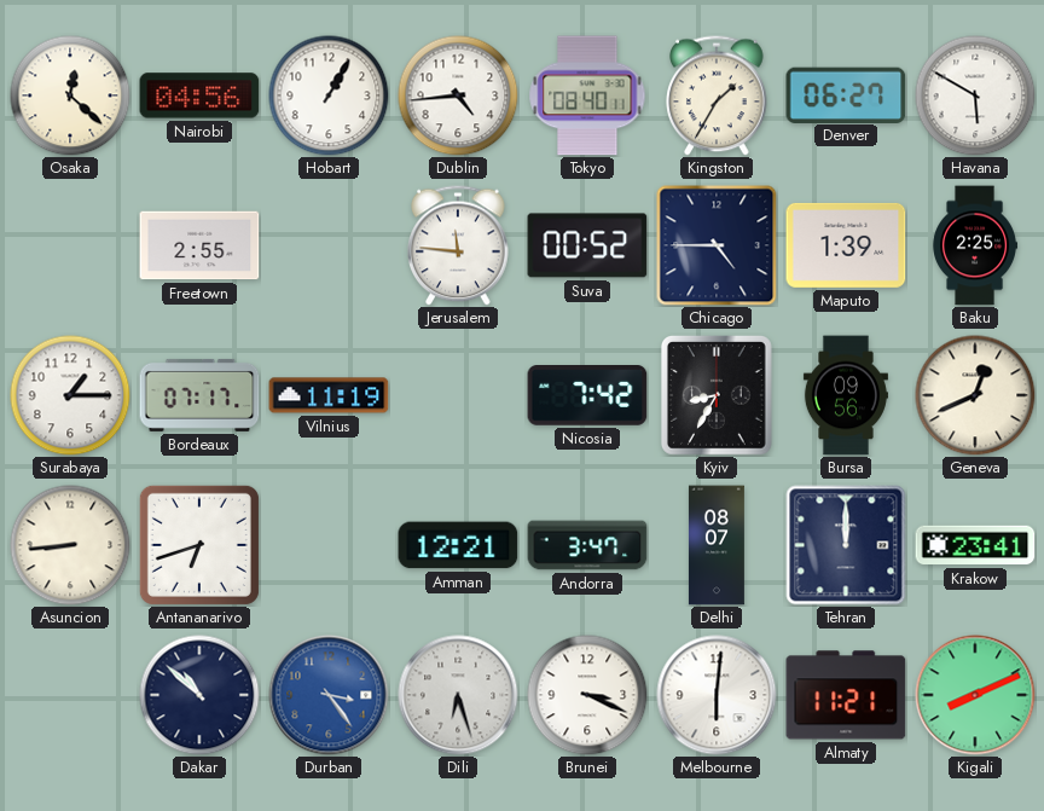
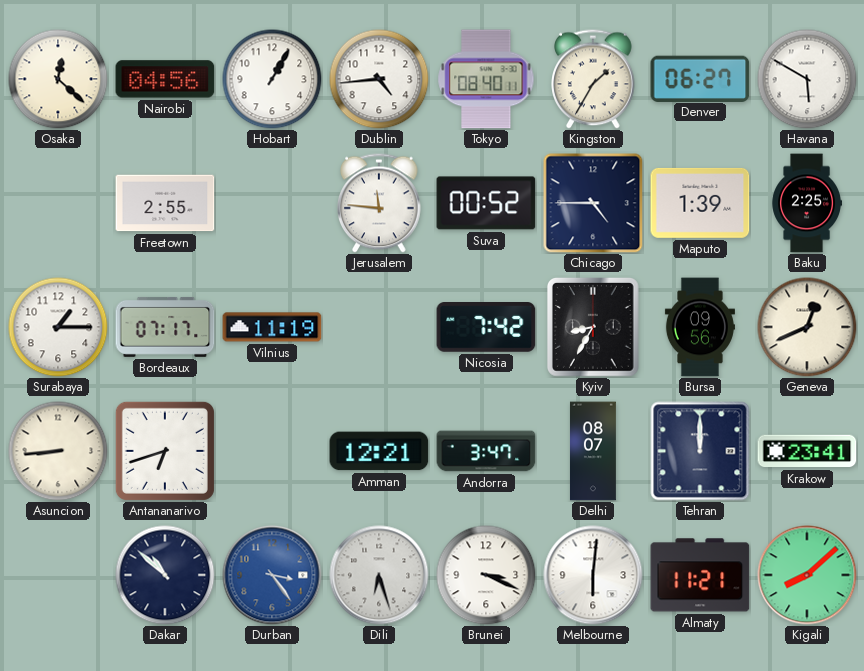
Kigali: 8:11 -> 8:08 (807, 575)
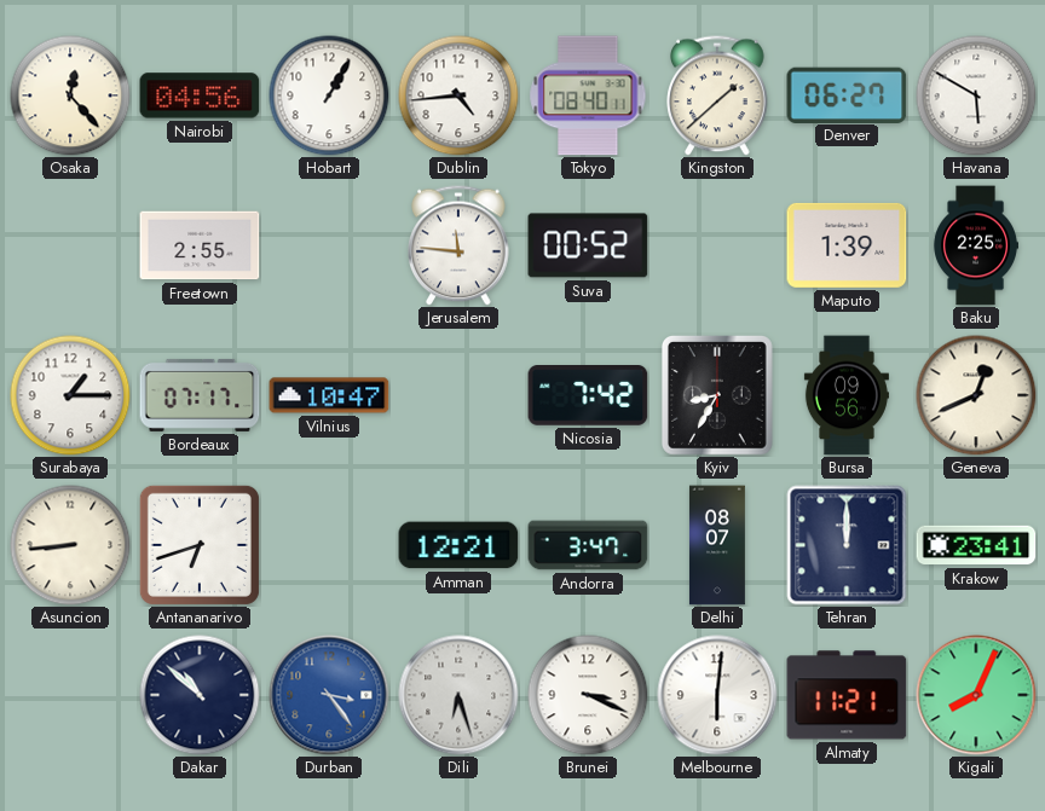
Osaka: 12:22 -> 12:23 (70, 95)
Kingston: 1:35 -> 1:38 (717, 95)
Chicago: 4:45 -> none (593, 203)
Vilnius: 11:19 -> 10:47 (329, 395)
Kigali: 8:08 -> 8:04 (976, 695)
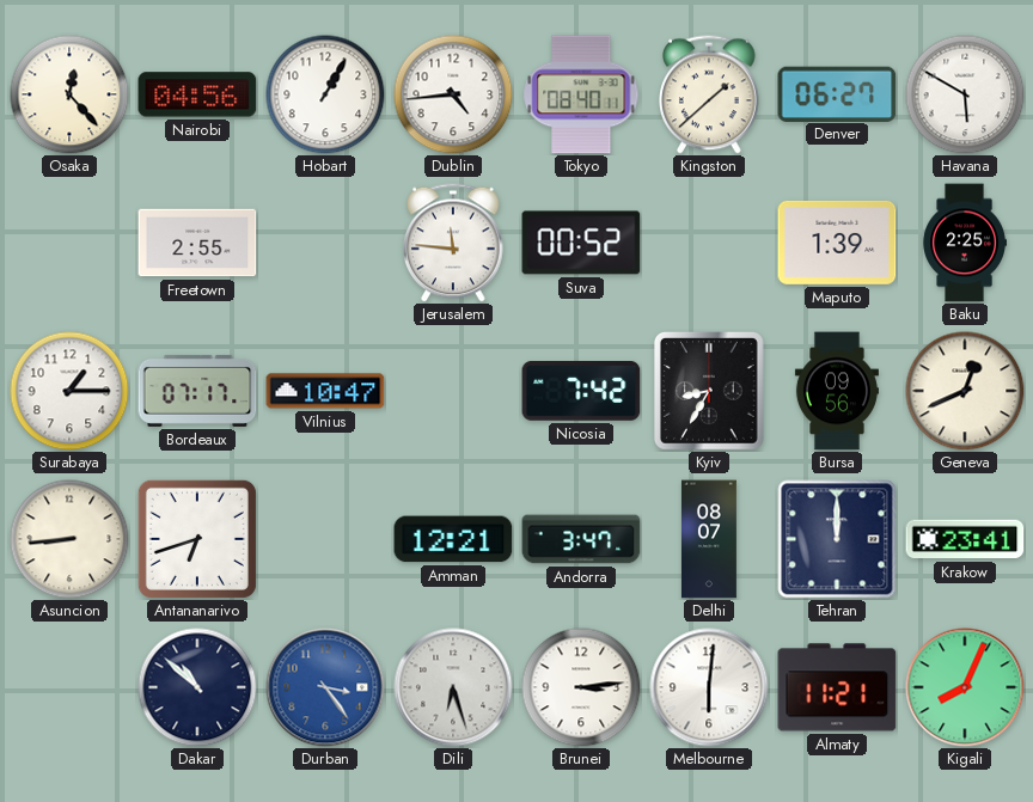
Brunei: 3:19 -> 3:14 (581, 687)
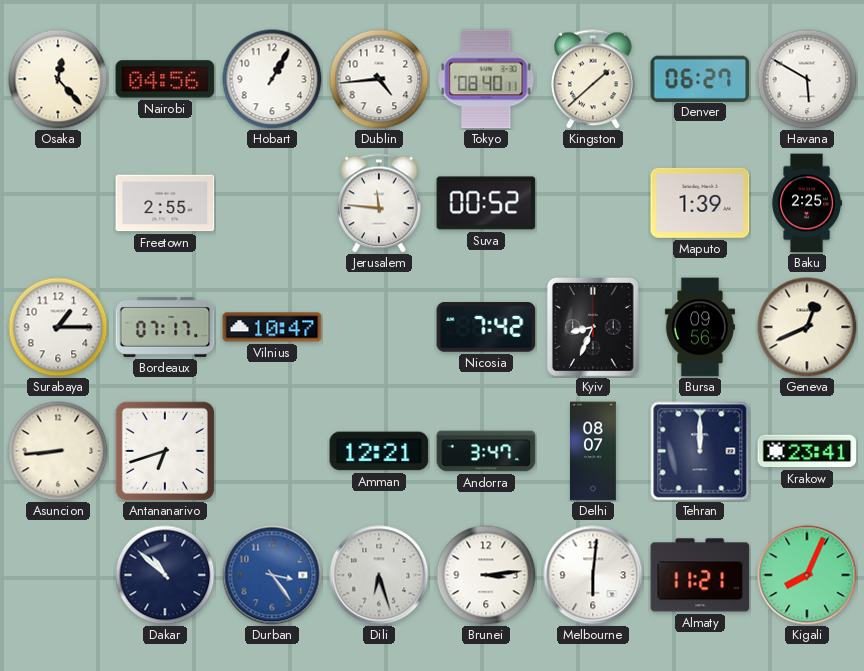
Kyiv: 8:35 -> 8:34 (593, 328)
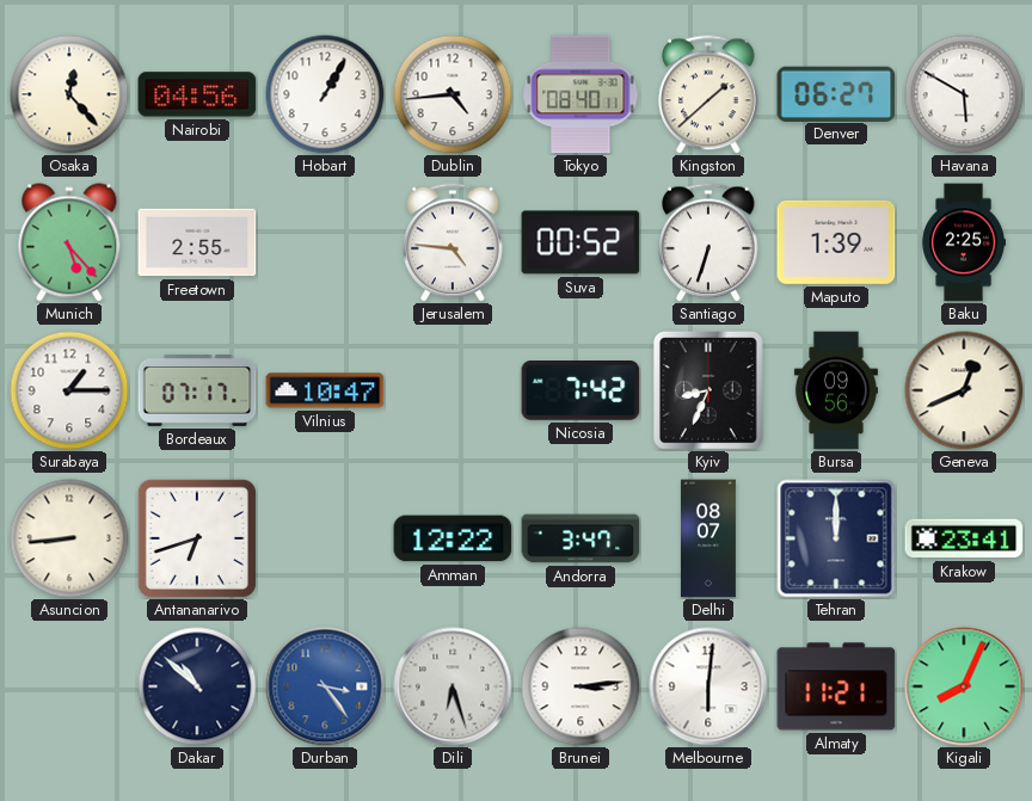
Munich: none -> 5:23 (69, 242)
Jerusalem: 11:46 -> 4:46 (453, 242)
Santiago: none -> 6:33 (708, 242)
Amman: 12:21 -> 12:22 (453, 538)
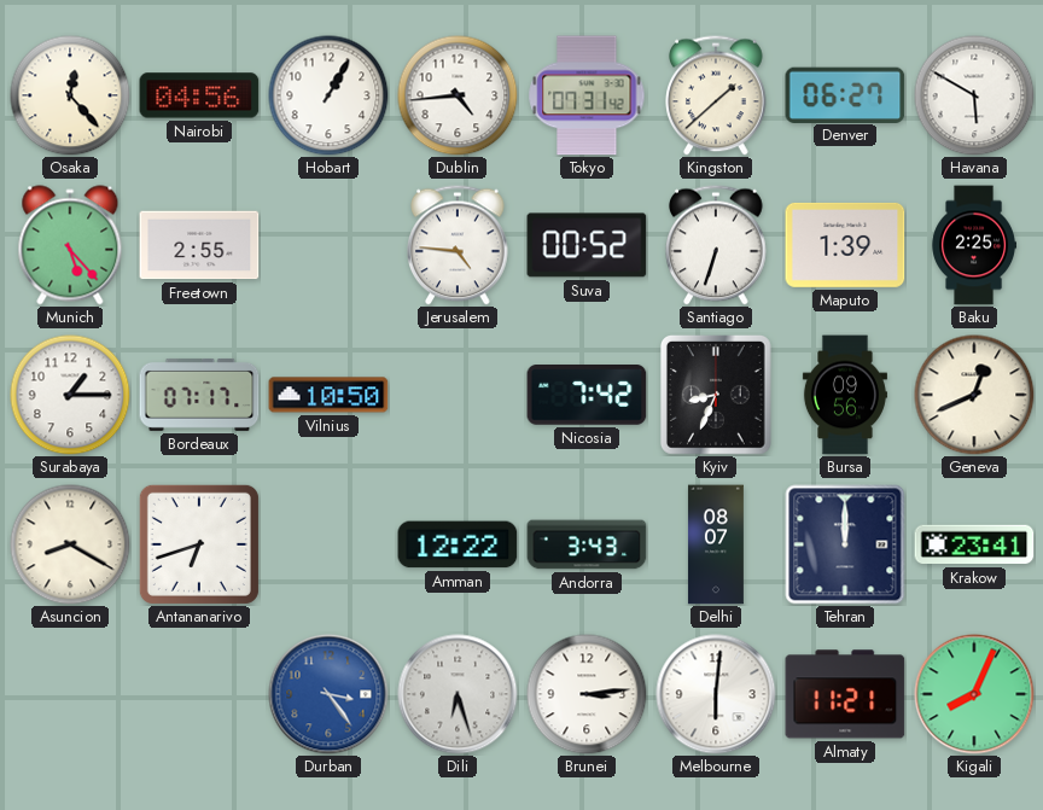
Tokyo: 08:40 -> 07:31 (587, 95)
Vilnius: 10:47 -> 10:50 (328, 395)
Asuncion: 8:44 -> 8:20 (70, 544)
Andorra: 3:47 -> 3:43 (587, 544)
Dakar: 10:52 -> none (197, 686)
